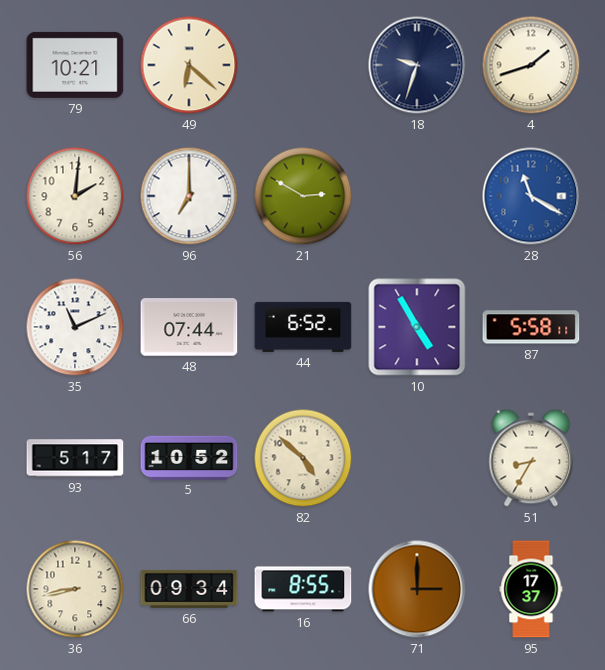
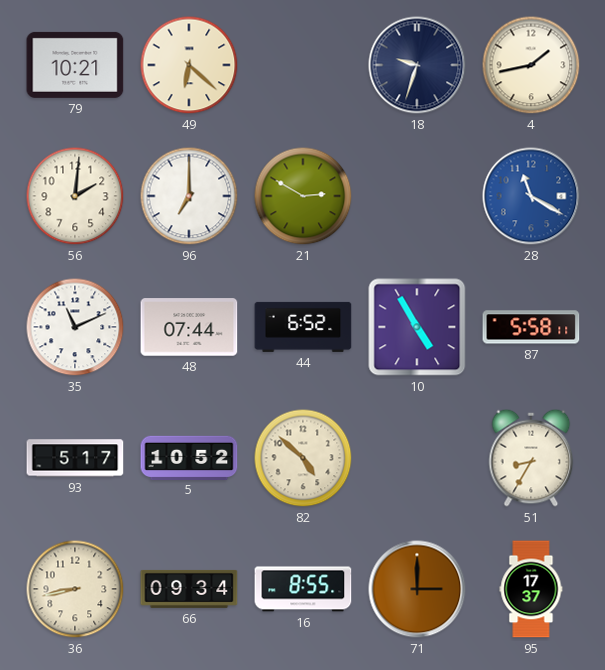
4: 1:42 -> 1:43 (531, 65)
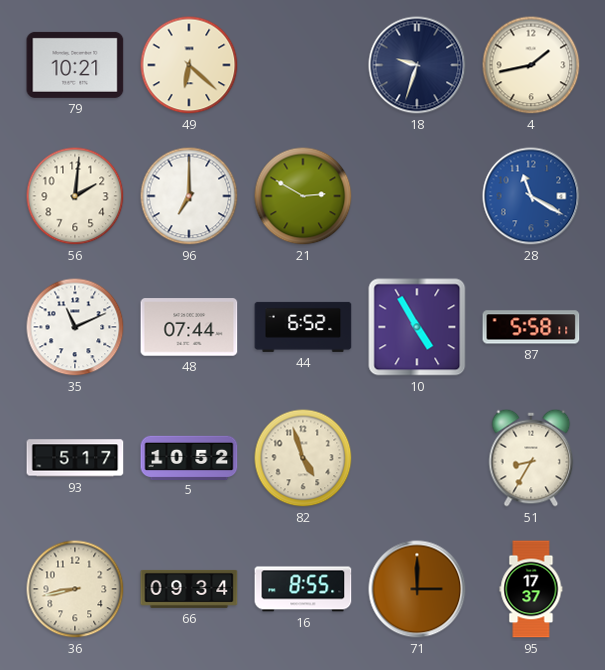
82: 4:52 -> 4:57 (303, 458)
